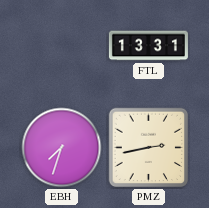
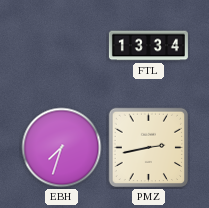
FTL: 13:31 -> 13:34 (148, 46)
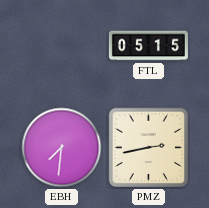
FTL: 13:34 -> 05:15 (148, 46)
EBH: 7:33 -> 7:31 (62, 148)
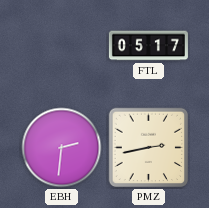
FTL: 05:15 -> 05:17 (148, 46)
EBH: 7:31 -> 2:31 (62, 148)
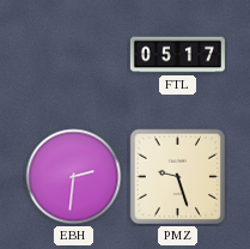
PMZ: 2:43 -> 9:27 (178, 177)
